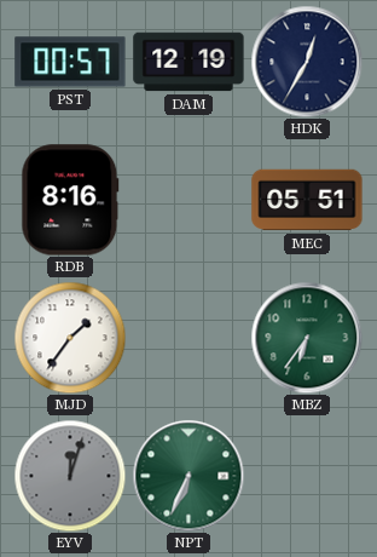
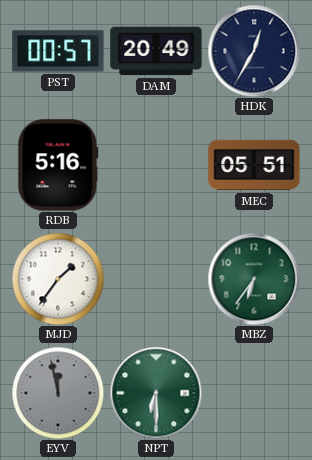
DAM: 12:19 -> 20:49 (156, 51)
RDB: 8:16 -> 5:16 (58, 165)
EYV: 12:03 -> 11:58 (58, 393)
NPT: 6:34 -> 6:30 (156, 393)
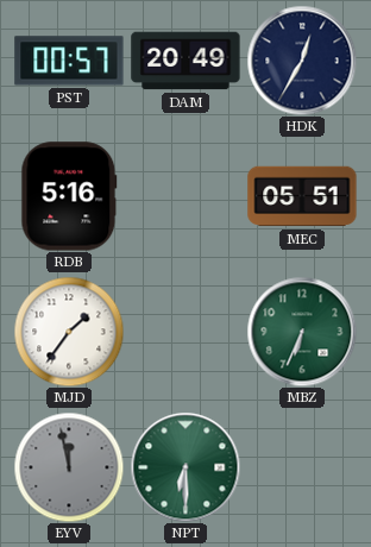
MBZ: 6:36 -> 6:34 (302, 332)
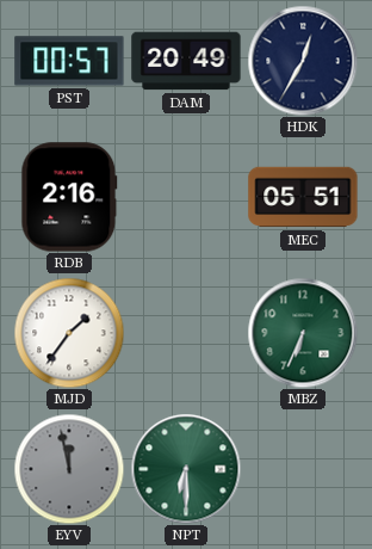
RDB: 5:16 -> 2:16 (69, 197)
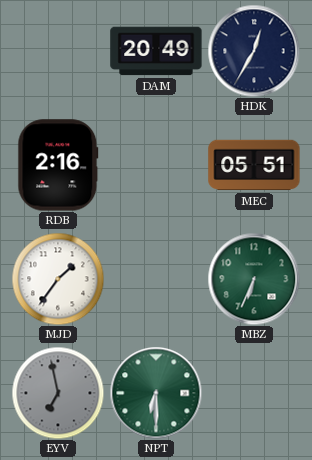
PST: 00:57 -> none (69, 61)
EYV: 11:58 -> 6:58 (58, 393)
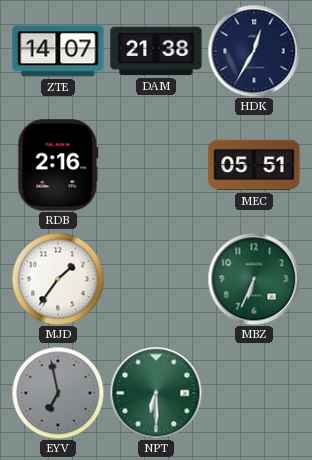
ZTE: none -> 14:07 (58, 51)
DAM: 20:49 -> 21:38 (156, 51)
